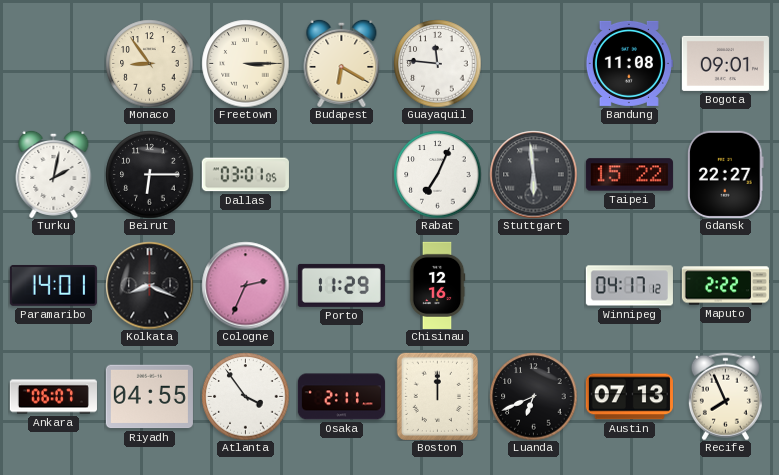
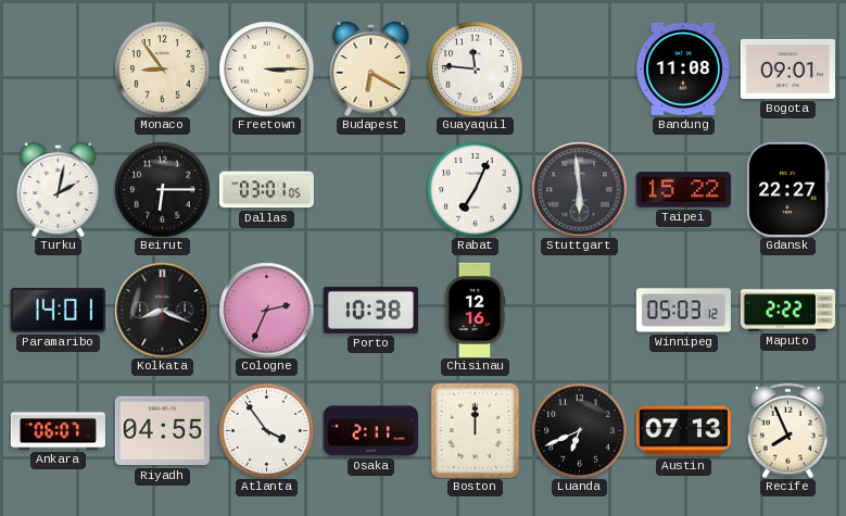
Porto: 11:29 -> 10:38 (370, 310)
Winnipeg: 04:17 -> 05:03 (683, 311)
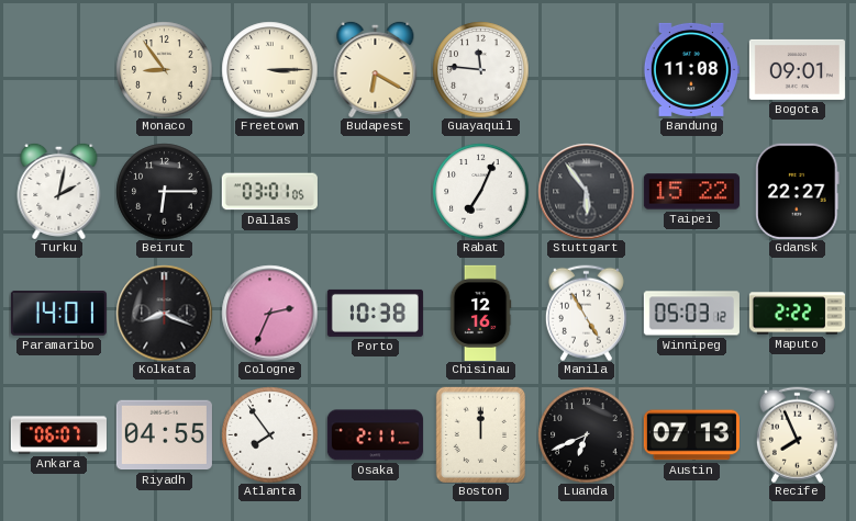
Stuttgart: 5:59 -> 5:54 (586, 191)
Manila: none -> 4:55 (586, 313)
Atlanta: 3:54 -> 7:54 (269, 434)
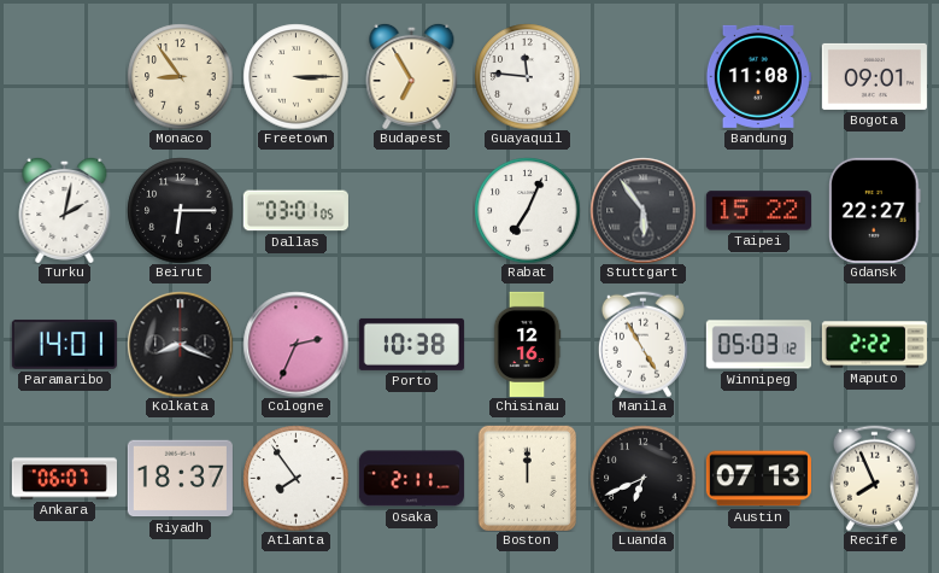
Budapest: 6:20 -> 6:55 (412, 76)
Riyadh: 04:55 -> 18:37 (180, 479)
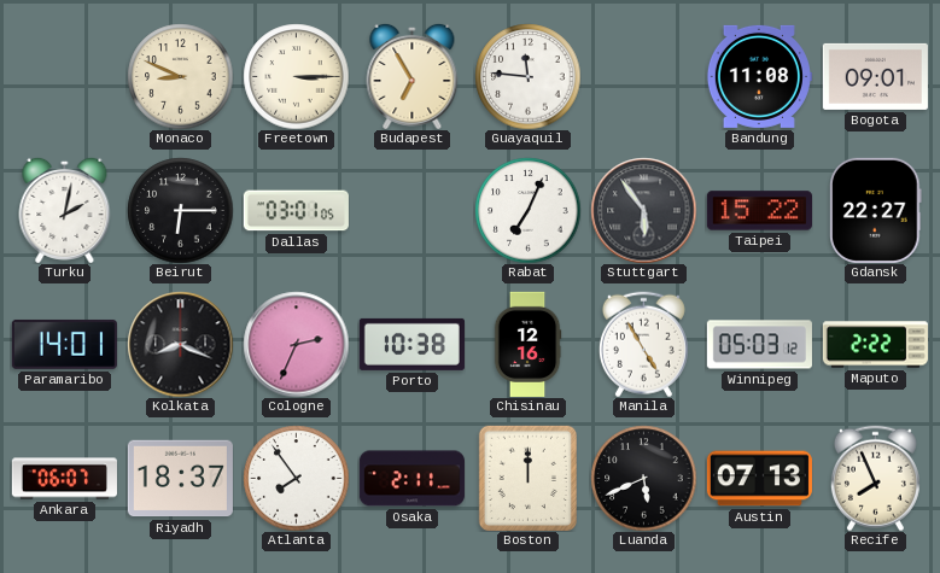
Monaco: 8:54 -> 8:49 (180, 76)
Luanda: 6:41 -> 5:41 (643, 478)
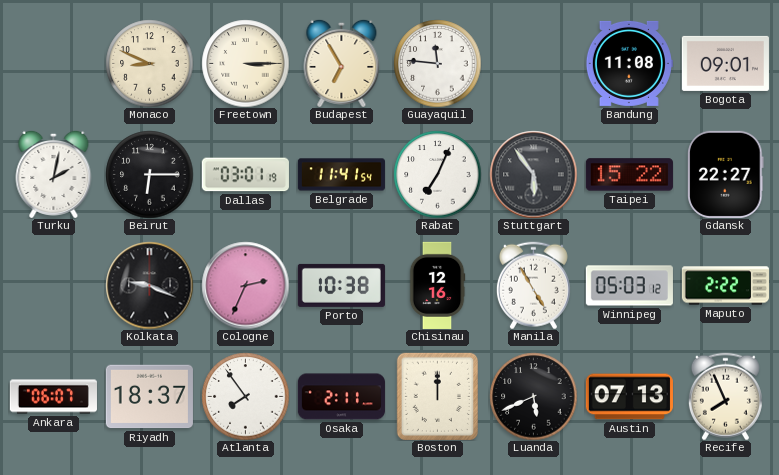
Dallas: 03:01:05 -> 03:01:19 (245, 175)
Belgrade: none -> 11:41 (341, 175)
Paramaribo: 14:01 -> none (64, 344)
Kolkata: 8:19 -> 9:19 (149, 285)
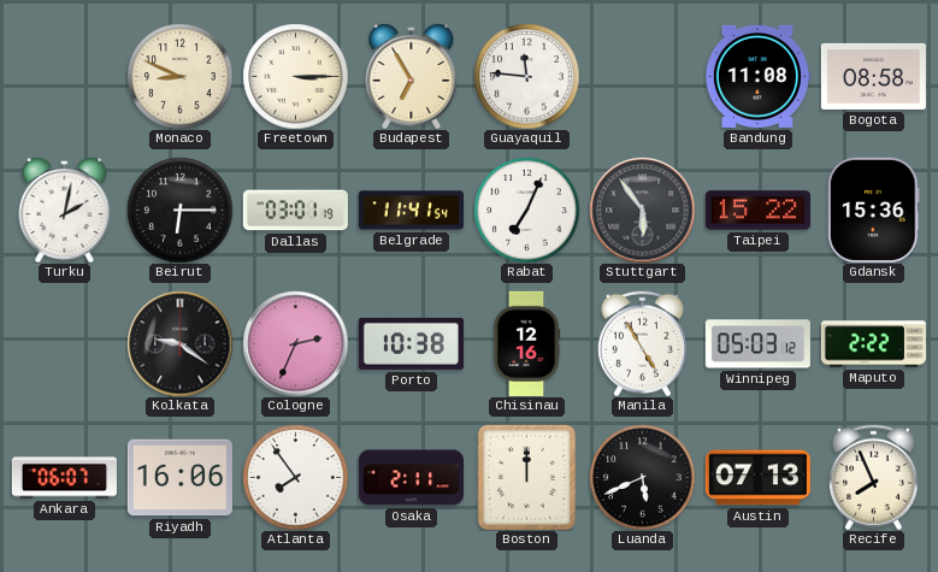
Bogota: 09:01 -> 08:58 (873, 76)
Gdansk: 22:27 -> 15:36 (874, 210)
Kolkata: 9:19 -> 9:21 (179, 343)
Riyadh: 18:37 -> 16:06 (179, 478)
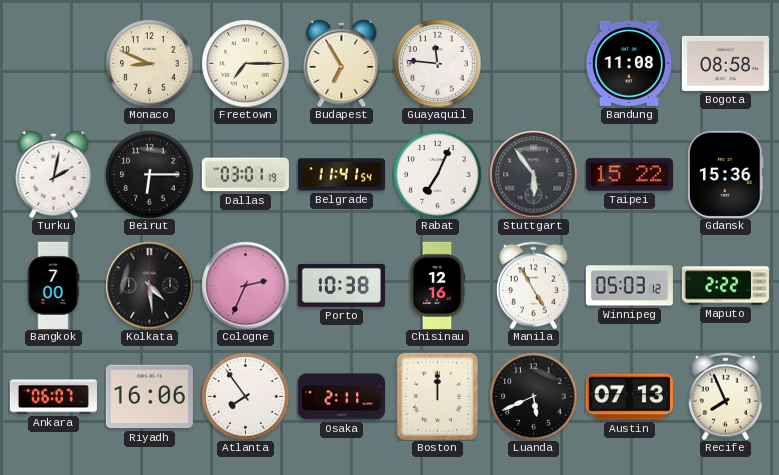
Freetown: 3:15 -> 7:15 (245, 63)
Bangkok: none -> 7:00 (53, 285)
Kolkata: 9:21 -> 4:29 (149, 285)
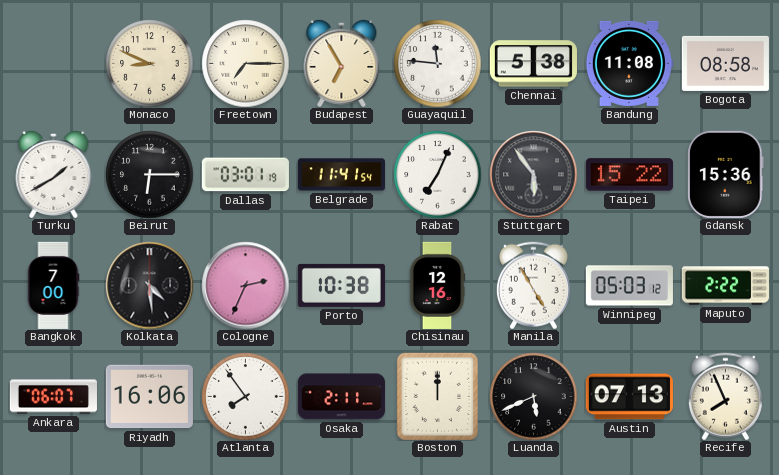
Chennai: none -> 5:38 (533, 64)
Turku: 2:02 -> 1:40 (54, 174)
